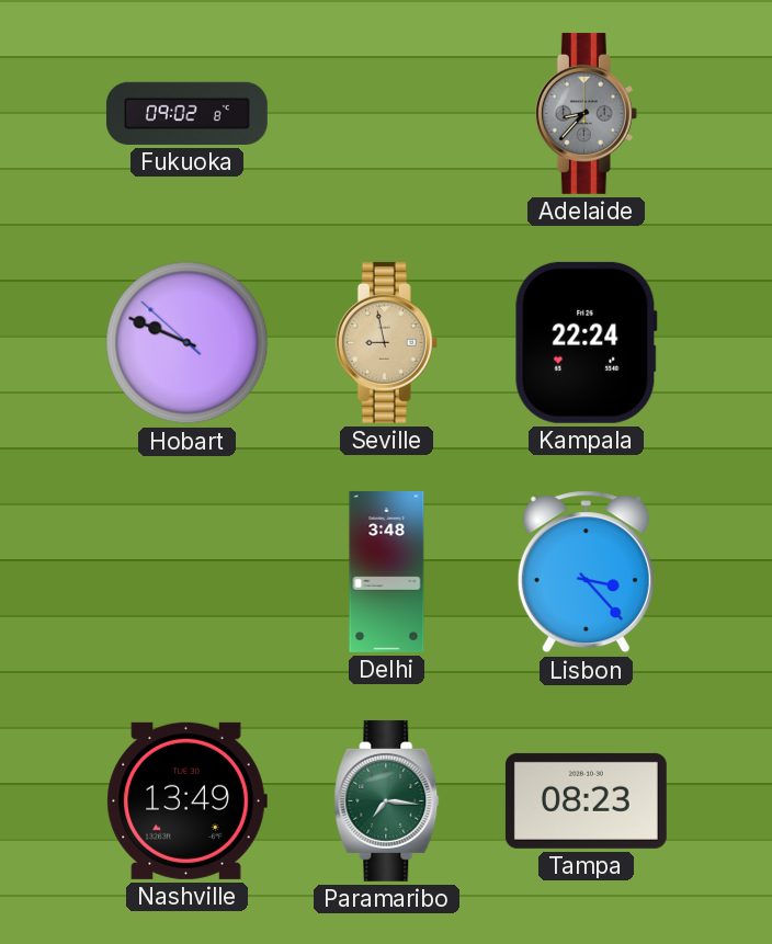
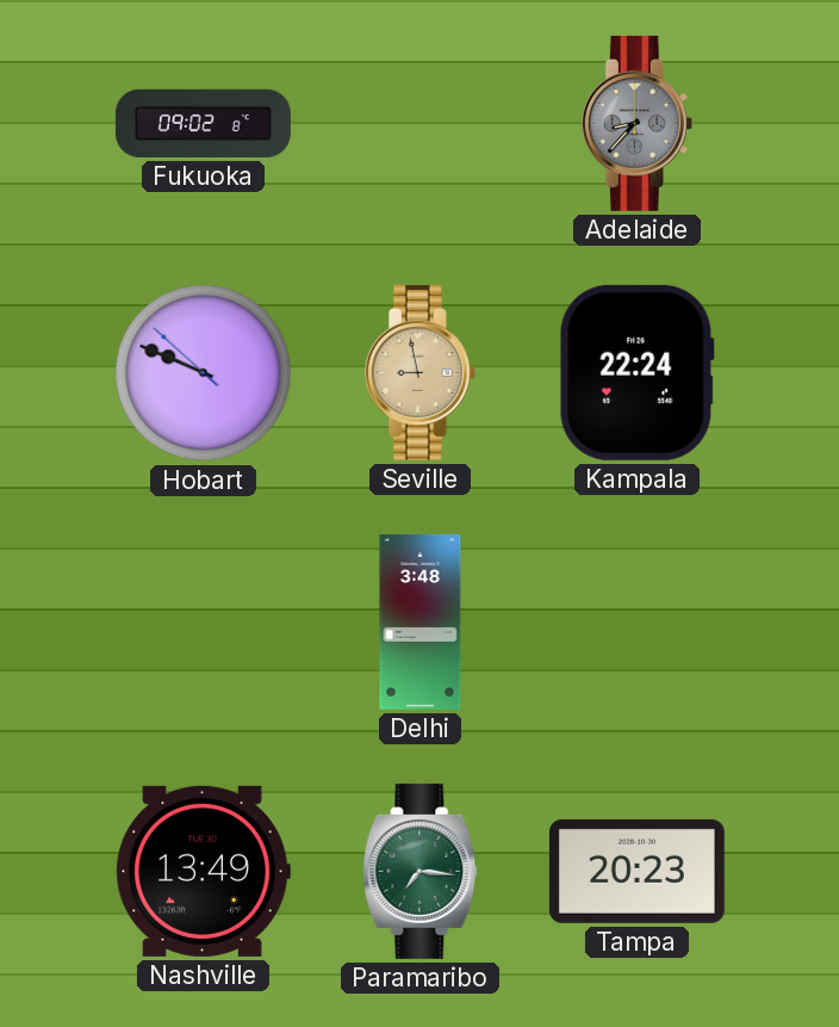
Lisbon: 3:23 -> none (586, 572)
Tampa: 08:23 -> 20:23 (636, 871)
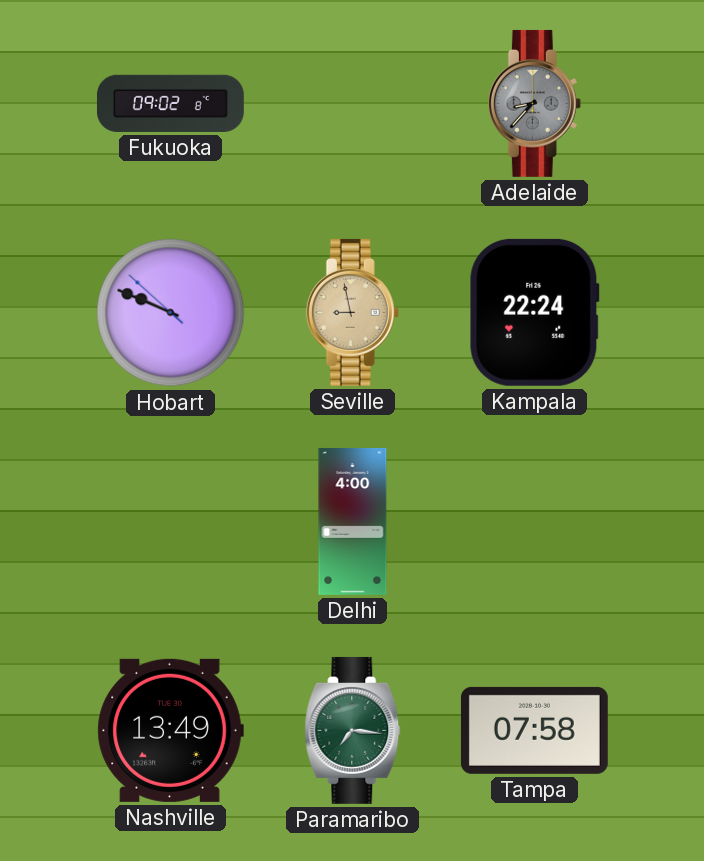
Delhi: 3:48 -> 4:00 (353, 521)
Tampa: 20:23 -> 07:58 (534, 730)
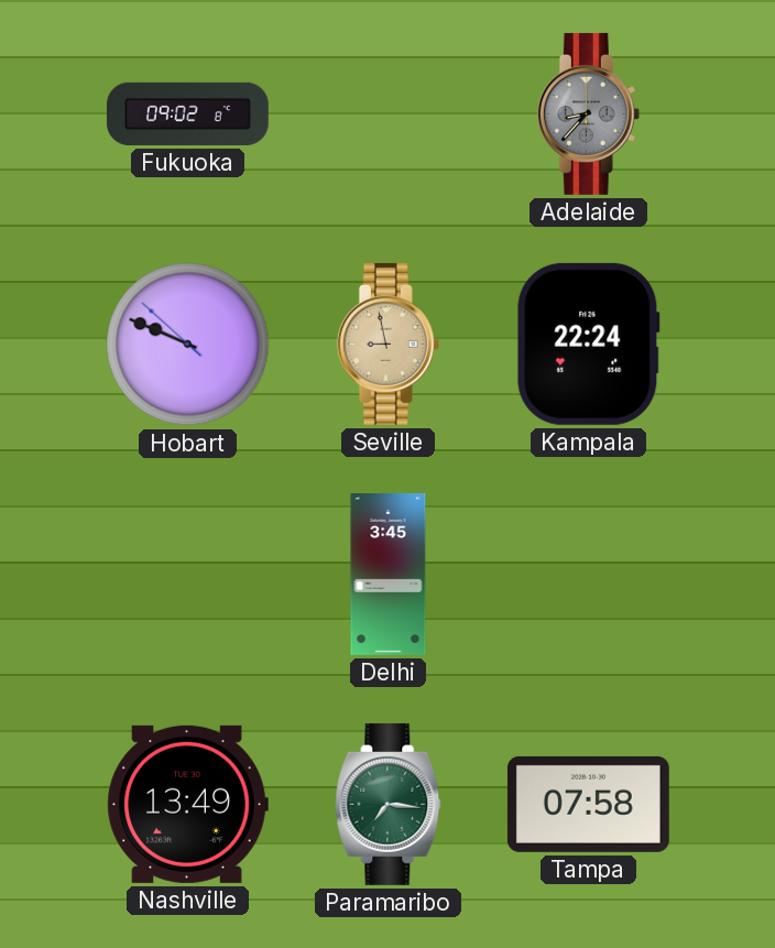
Delhi: 4:00 -> 3:45 (389, 574)
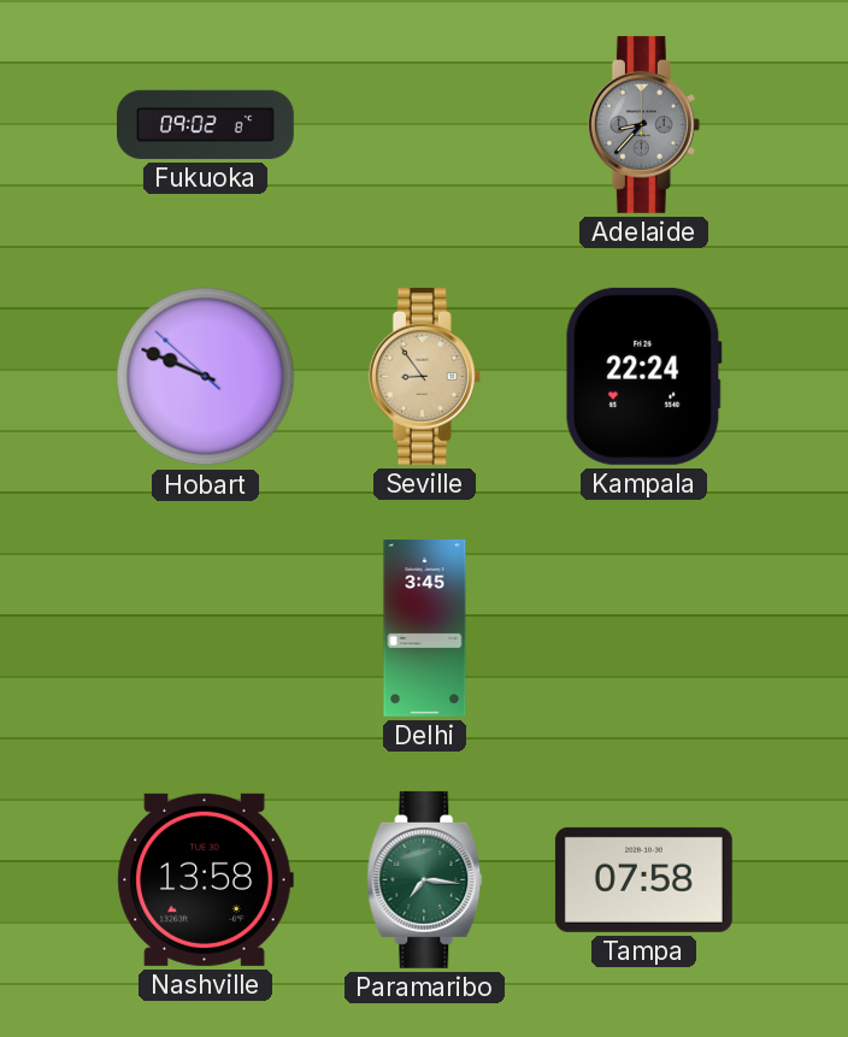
Seville: 8:58 -> 8:54 (424, 376)
Nashville: 13:49 -> 13:58 (205, 879)
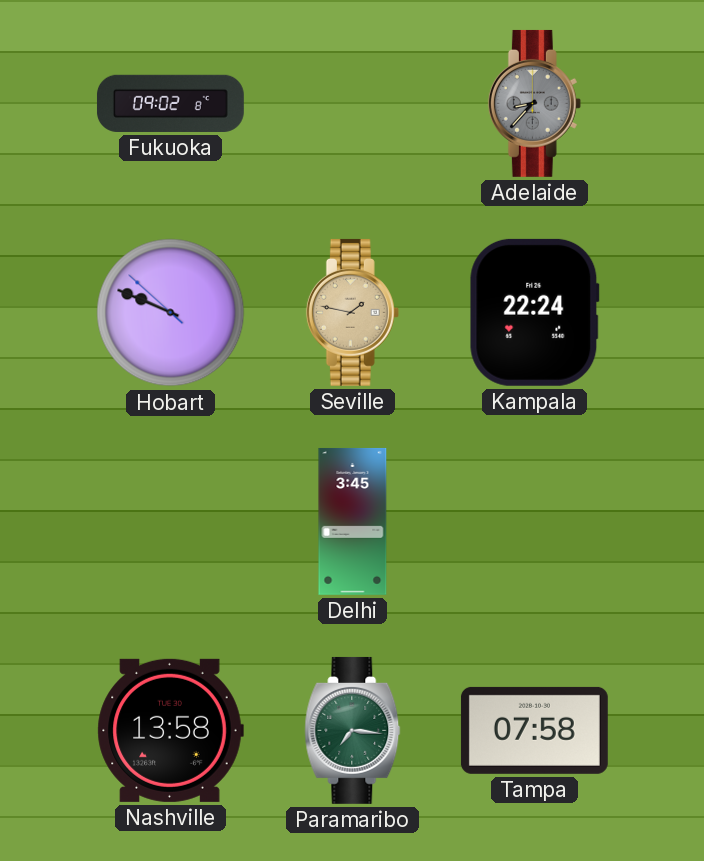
Seville: 8:54 -> 1:47 (352, 312)
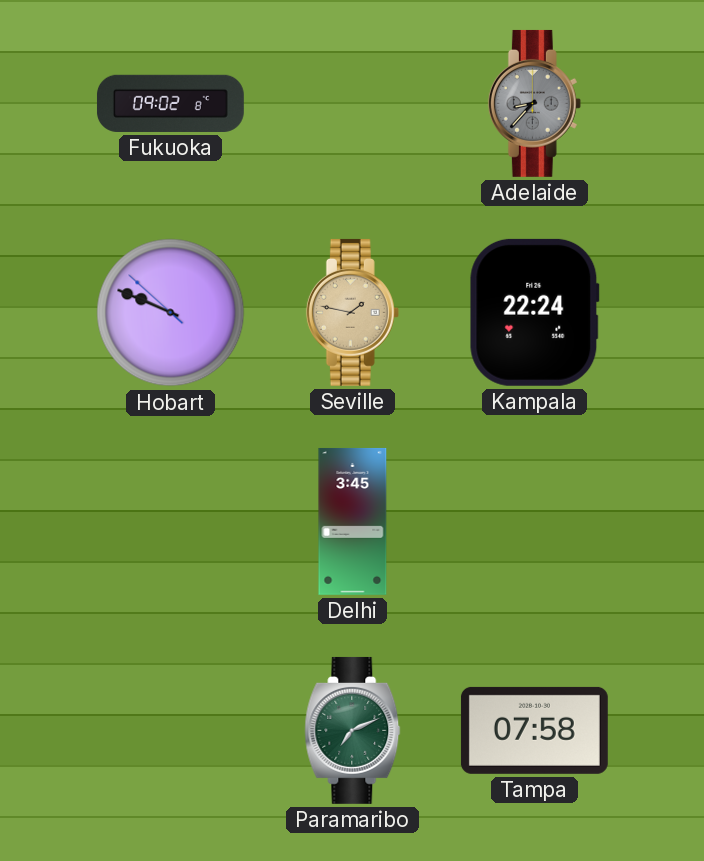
Nashville: 13:58 -> none (170, 730)
Paramaribo: 7:16 -> 7:11 (353, 730)
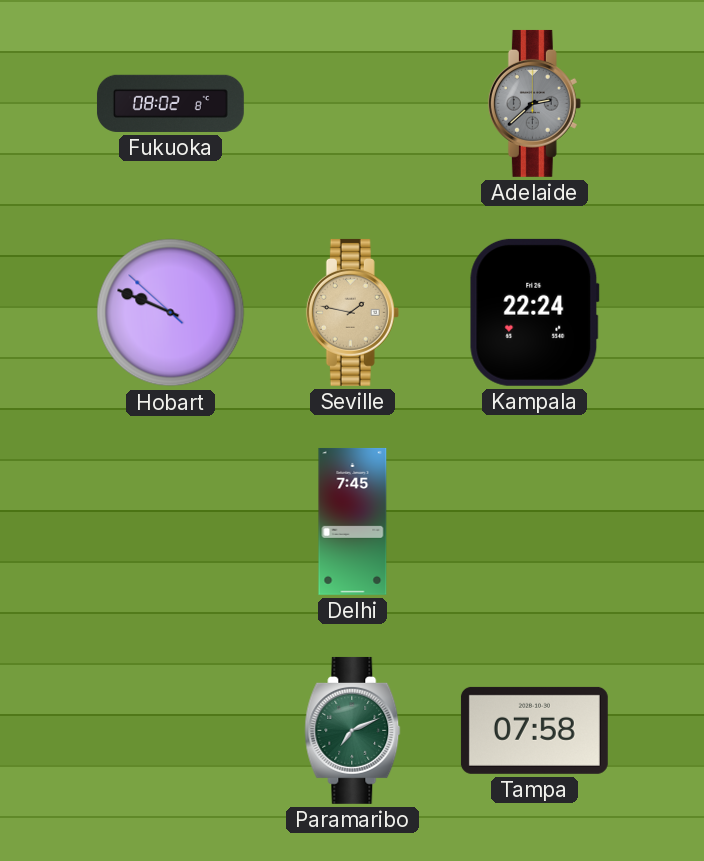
Fukuoka: 09:02 -> 08:02 (170, 103)
Adelaide: 8:37 -> 2:38 (534, 103)
Delhi: 3:45 -> 7:45 (353, 521)
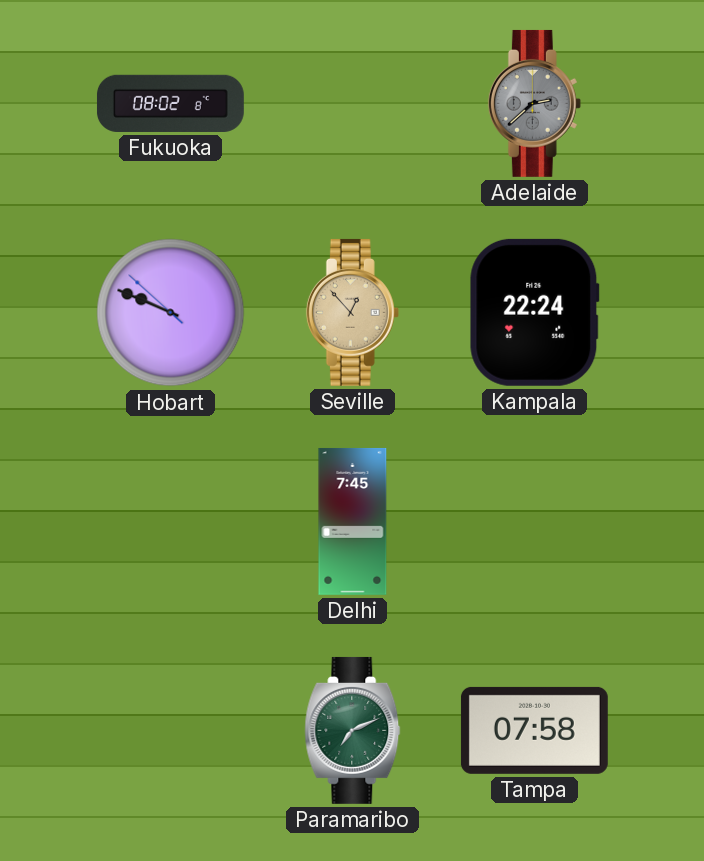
Seville: 1:47 -> 12:53 (352, 312)
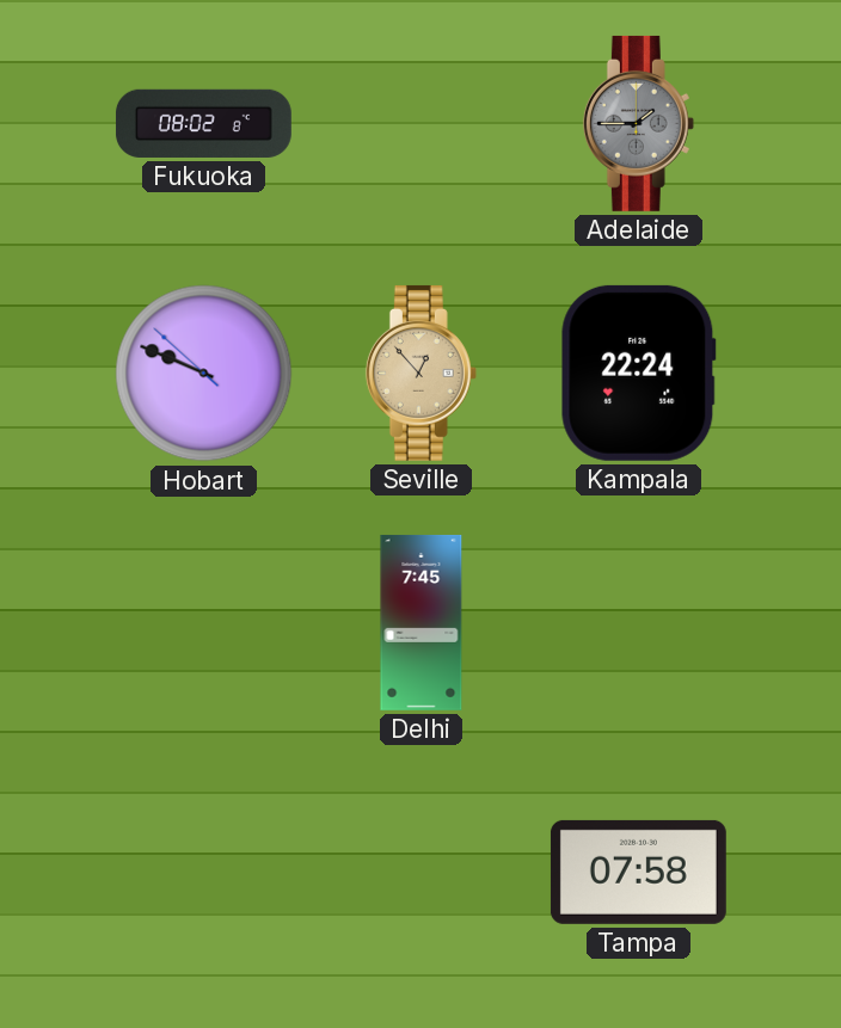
Adelaide: 2:38 -> 1:45 (638, 123)
Paramaribo: 7:11 -> none (353, 730)
